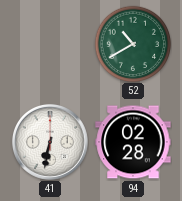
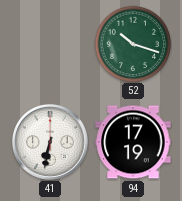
52: 10:40 -> 10:18 (133, 44)
94: 02:28 -> 17:19 (133, 142)
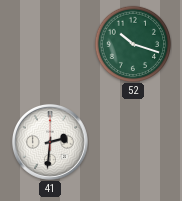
41: 6:32 -> 2:31 (50, 142)
94: 17:19 -> none (133, 142)
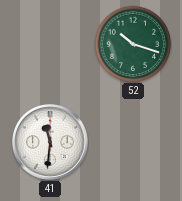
41: 2:31 -> 11:31 (50, 142)
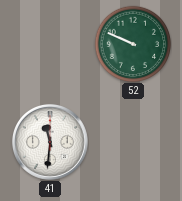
52: 10:18 -> 9:49 (133, 44)
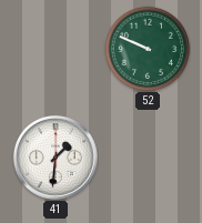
41: 11:31 -> 1:31 (55, 158)
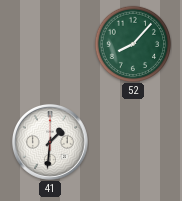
52: 9:49 -> 8:07 (133, 44)
